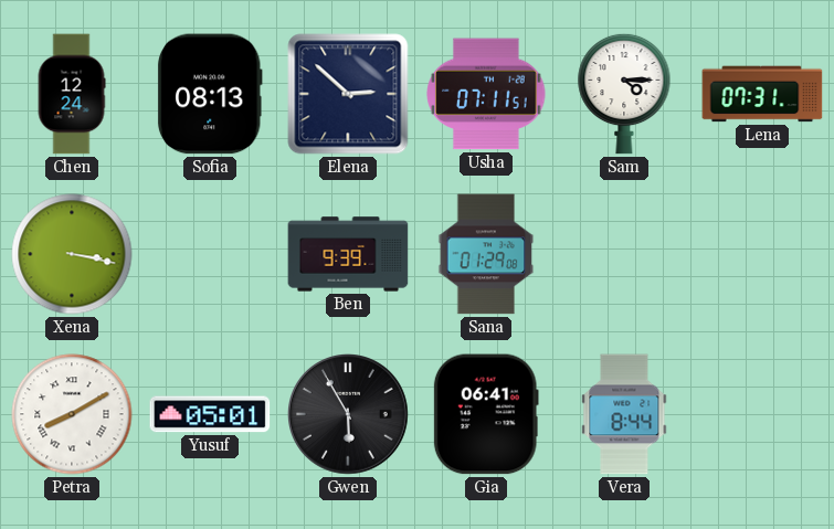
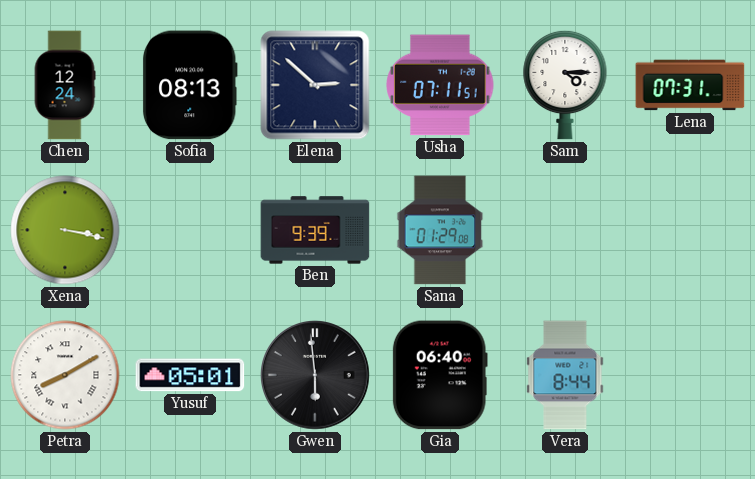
Gwen: 5:55 -> 5:59 (316, 376)
Gia: 06:41 -> 06:40 (440, 375)
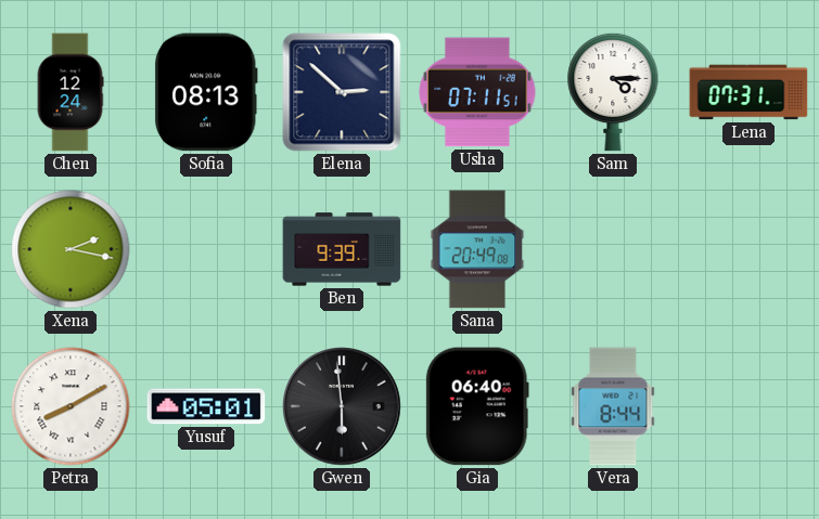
Xena: 3:17 -> 2:17 (71, 249)
Sana: 01:29 -> 20:49 (477, 249)
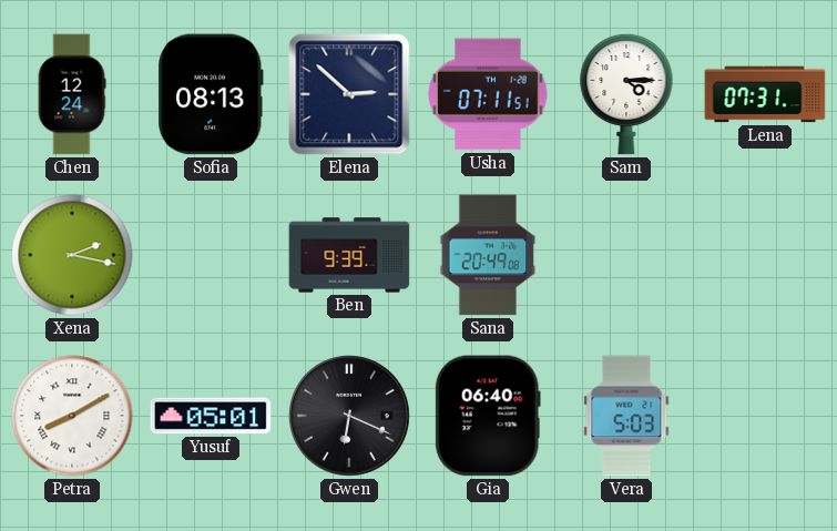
Gwen: 5:59 -> 6:19 (350, 417)
Vera: 8:44 -> 5:03 (626, 416)
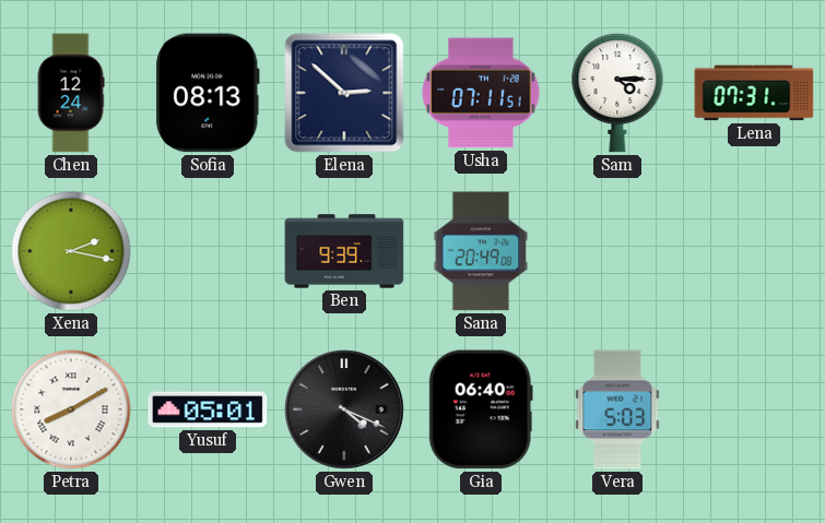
Gwen: 6:19 -> 4:19 (345, 411)
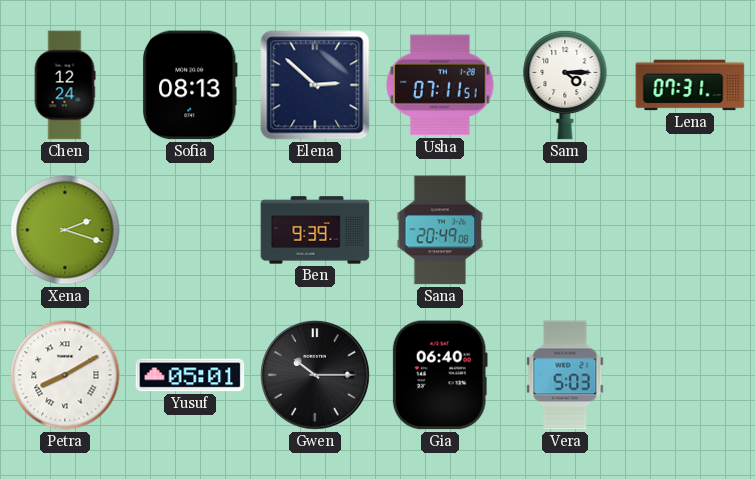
Xena: 2:17 -> 2:18 (65, 230)
Gwen: 4:19 -> 10:15 (316, 376)
